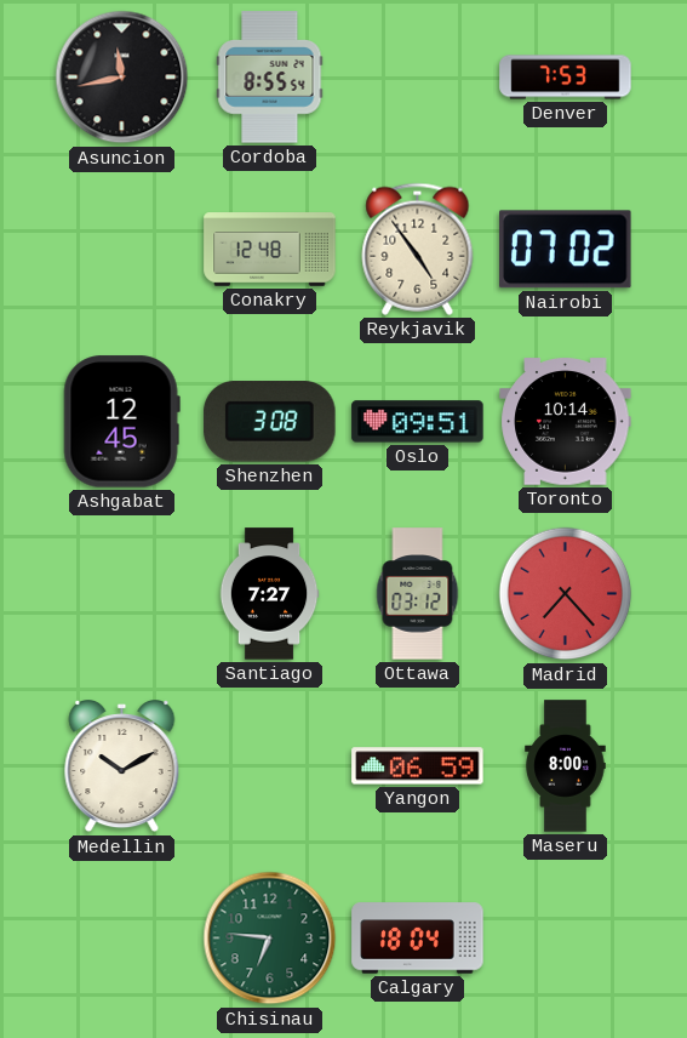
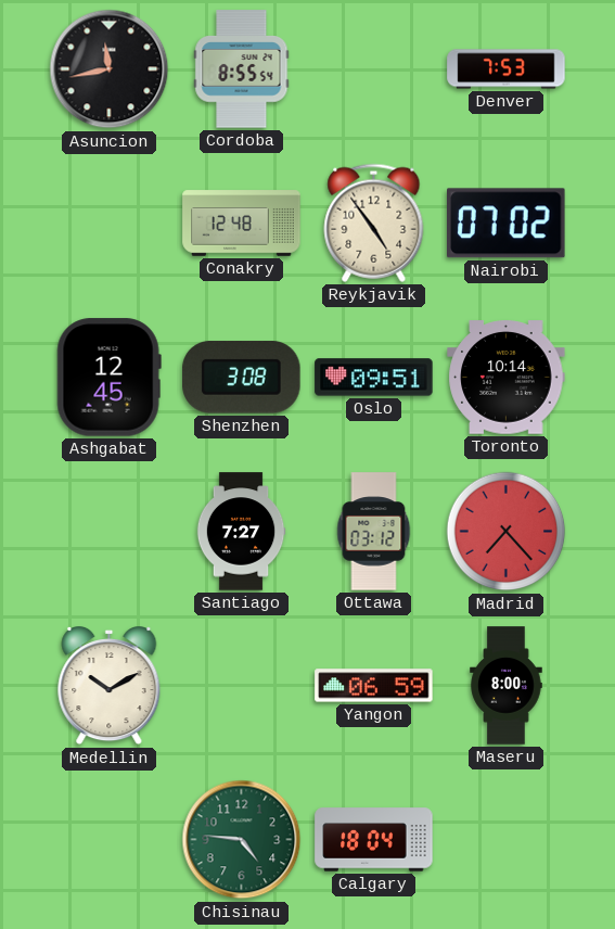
Chisinau: 6:46 -> 4:46 (242, 840)
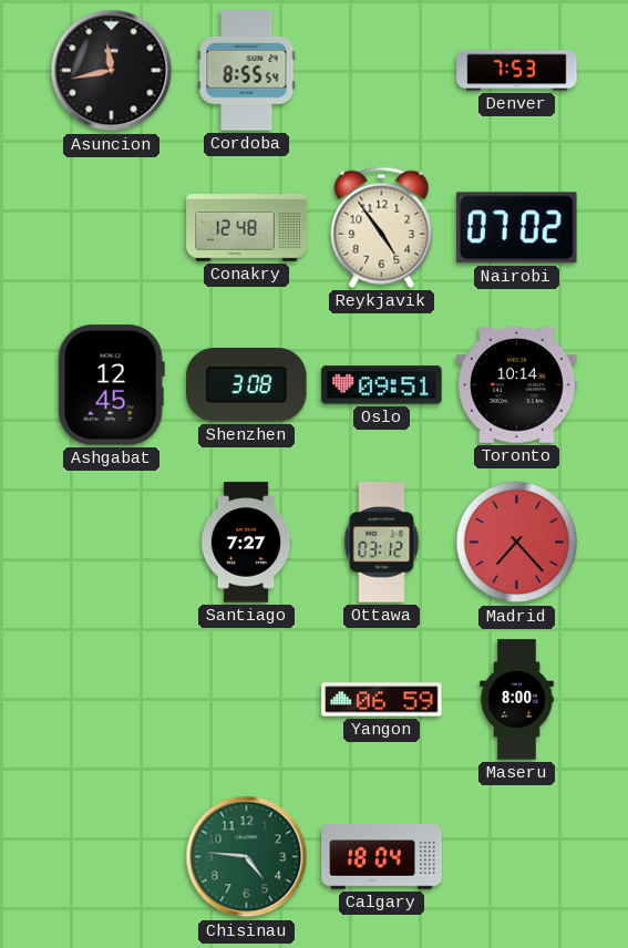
Medellin: 10:10 -> none (110, 687)
